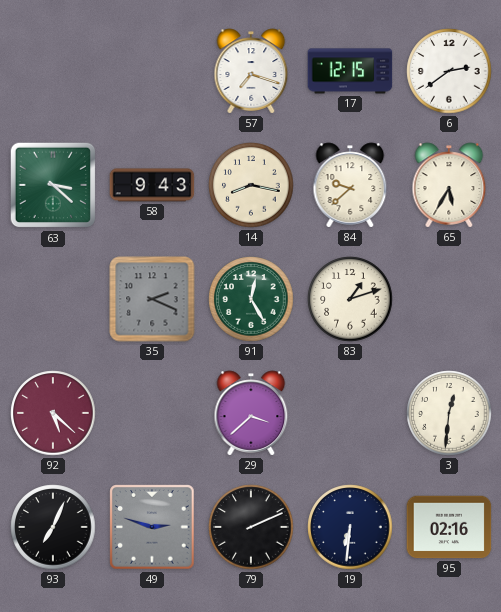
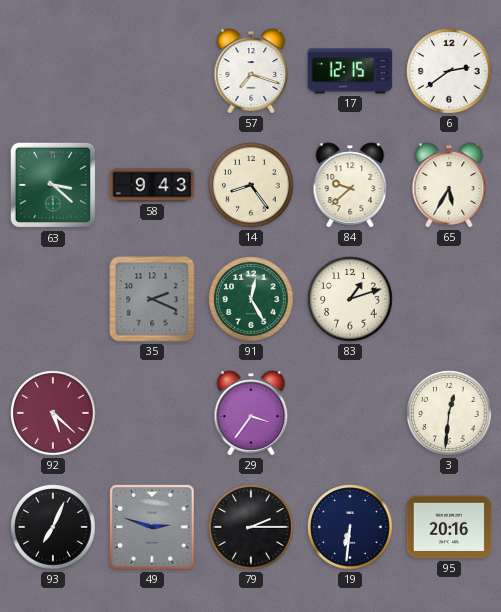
14: 8:17 -> 8:24 (251, 185)
29: 3:38 -> 3:36 (251, 413)
79: 2:11 -> 2:15 (251, 527)
95: 02:16 -> 20:16 (449, 527)
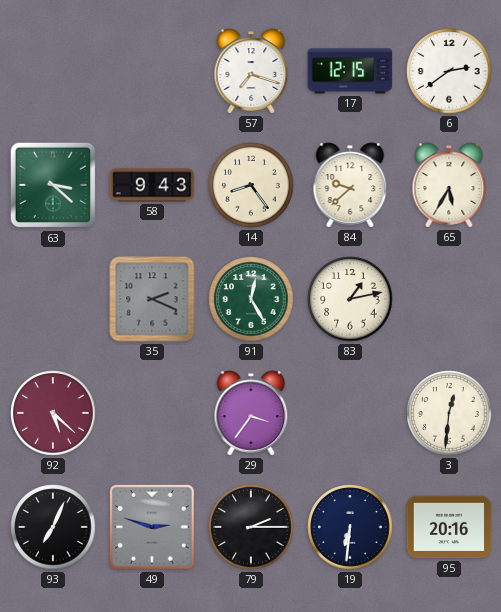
83: 1:12 -> 1:13 (350, 299)
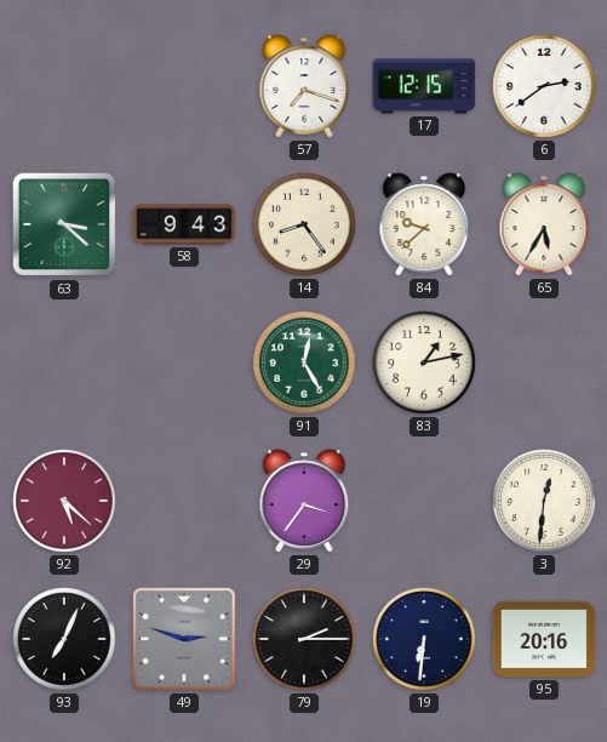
35: 2:19 -> none (152, 299)
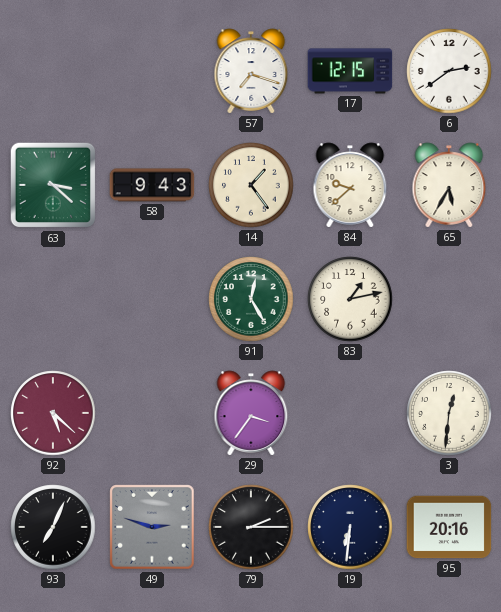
14: 8:24 -> 1:24 (251, 185)
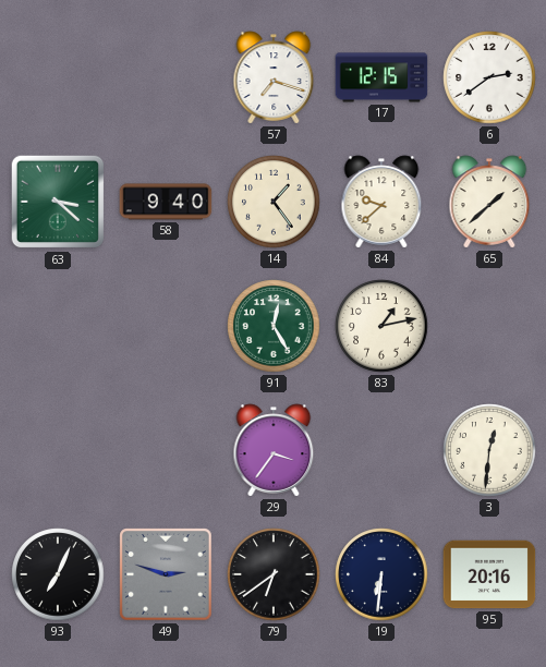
58: 9:43 -> 9:40 (166, 202)
65: 5:35 -> 1:38 (489, 202)
92: 5:22 -> none (53, 413)
79: 2:15 -> 6:39 (274, 574)
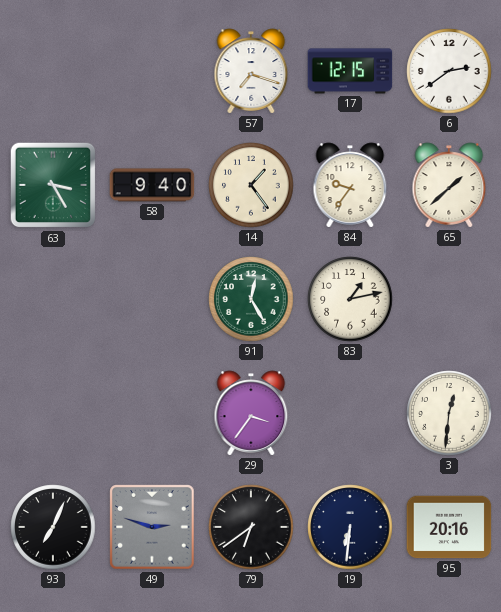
63: 3:22 -> 3:25 (53, 185)
84: 9:38 -> 9:36 (350, 185)
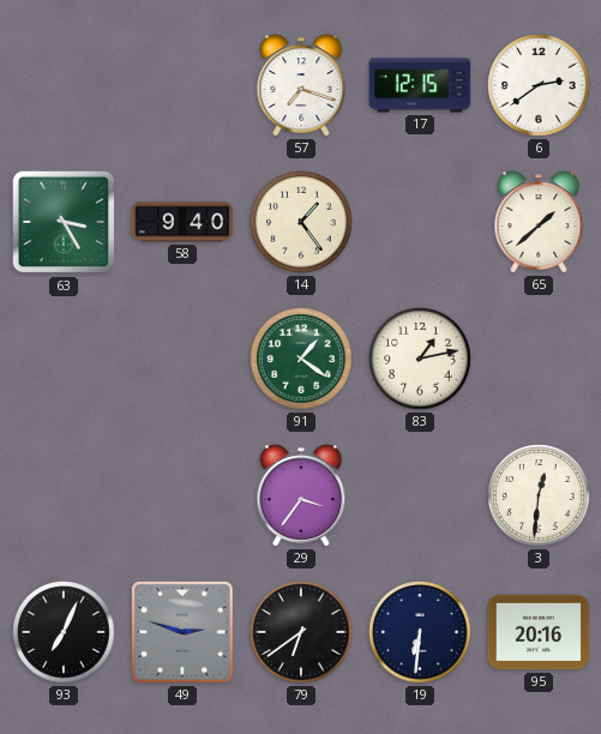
84: 9:36 -> none (350, 185)
91: 12:25 -> 1:21 (301, 359)
